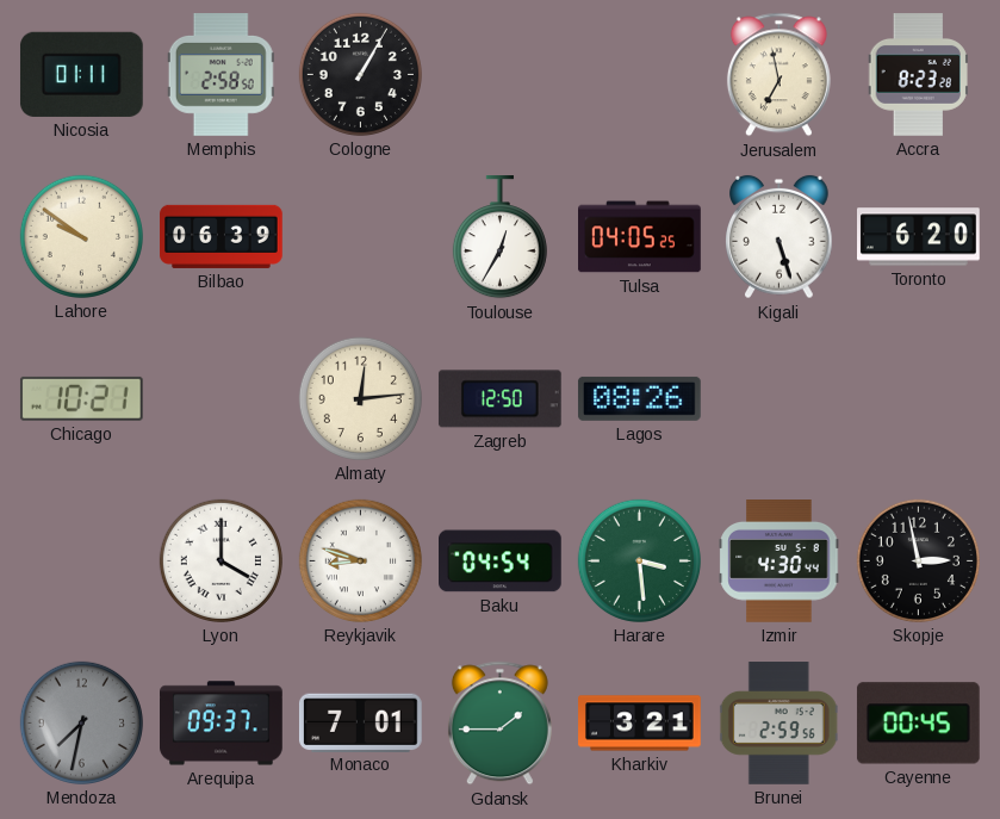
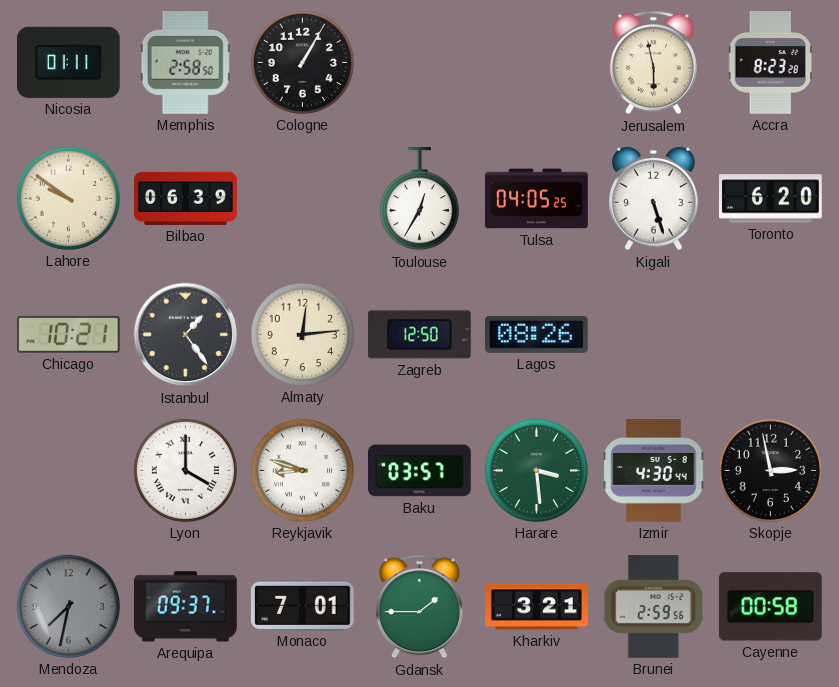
Jerusalem: 6:58 -> 5:58 (653, 63)
Istanbul: none -> 1:24 (186, 335)
Baku: 04:54 -> 03:57 (420, 471)
Cayenne: 00:45 -> 00:58 (770, 607)
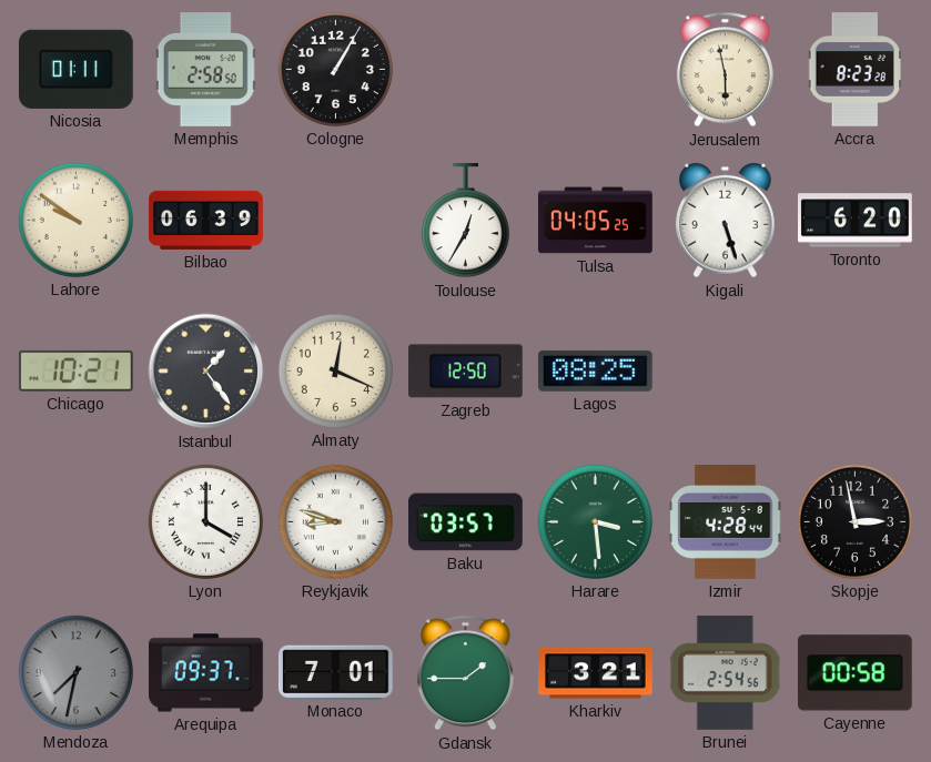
Almaty: 12:14 -> 12:19 (335, 370)
Lagos: 08:26 -> 08:25 (596, 370)
Izmir: 4:30 -> 4:28 (726, 522)
Brunei: 2:59 -> 2:54 (725, 673)
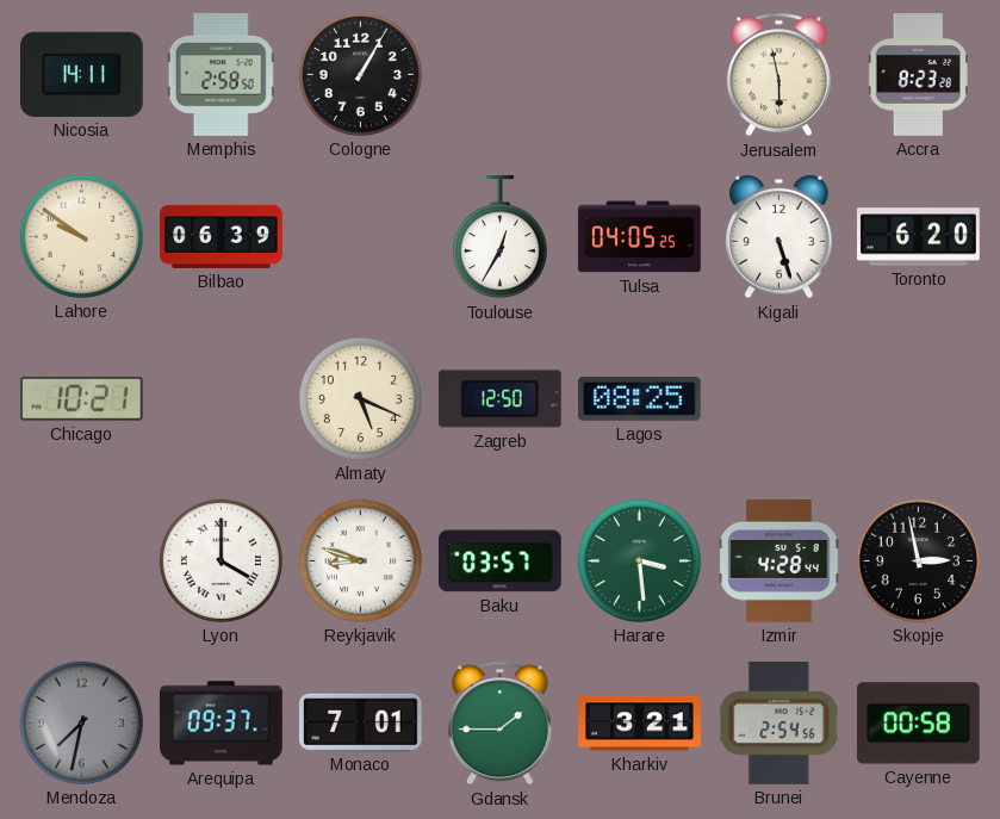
Nicosia: 01:11 -> 14:11 (81, 74)
Istanbul: 1:24 -> none (206, 372)
Almaty: 12:19 -> 5:19 (360, 398)
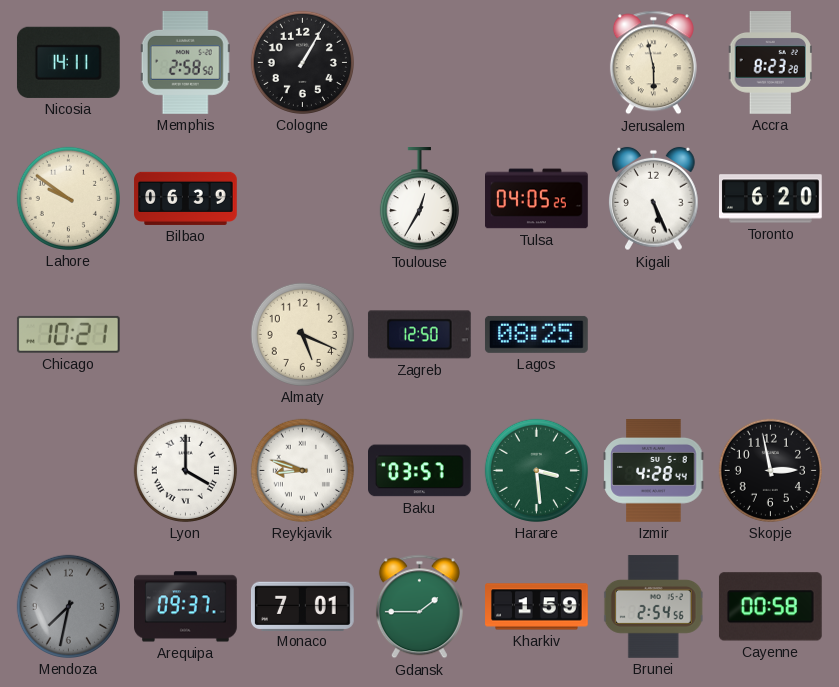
Kigali: 5:27 -> 5:26 (654, 199)
Kharkiv: 3:21 -> 1:59 (537, 607)
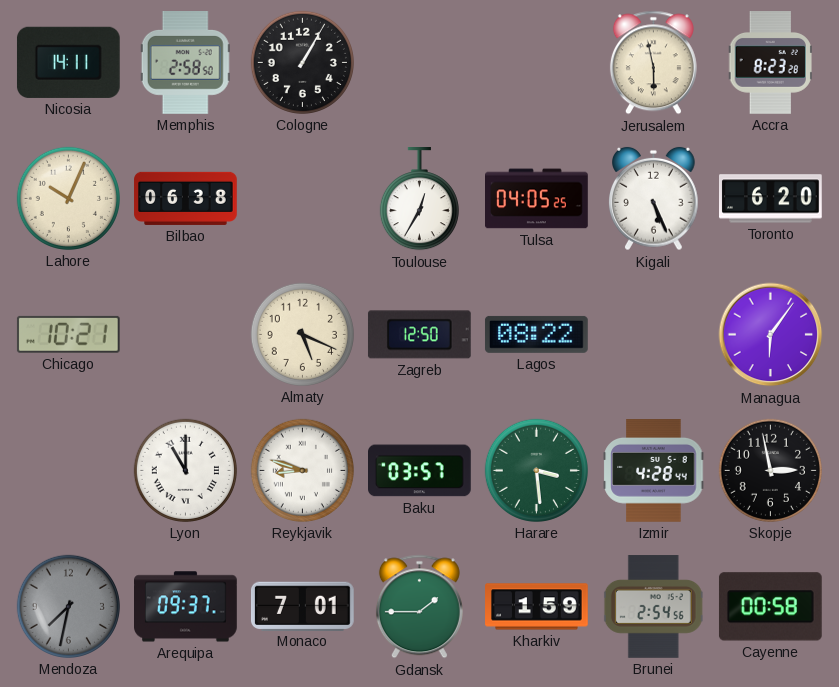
Lahore: 9:51 -> 10:04 (68, 198)
Bilbao: 06:39 -> 06:38 (186, 198)
Lagos: 08:25 -> 08:22 (537, 334)
Managua: none -> 6:06 (771, 335)
Lyon: 4:00 -> 11:00 (185, 470)
